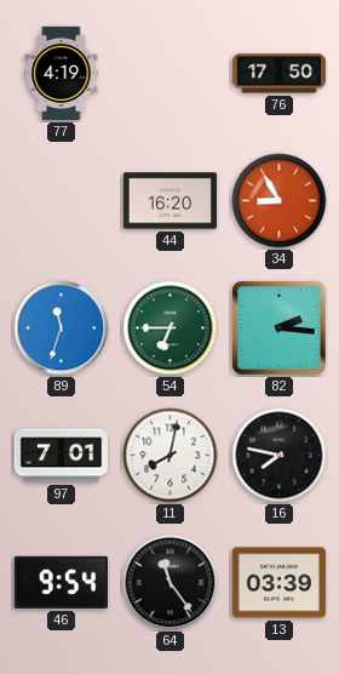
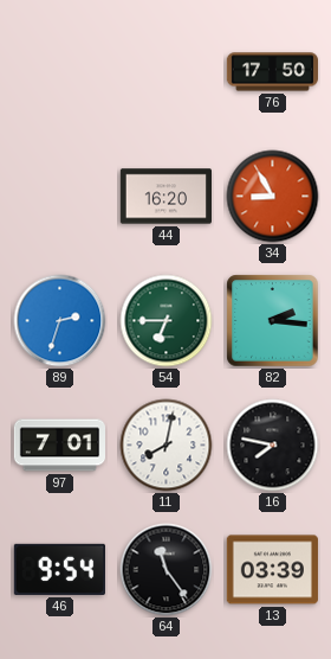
77: 4:19 -> none (62, 74)
89: 11:33 -> 2:33 (60, 321)
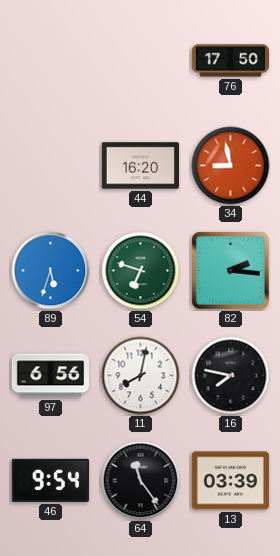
34: 8:55 -> 8:58 (231, 166)
89: 2:33 -> 5:33 (51, 271)
54: 6:45 -> 6:48 (141, 271)
97: 7:01 -> 6:56 (50, 376)
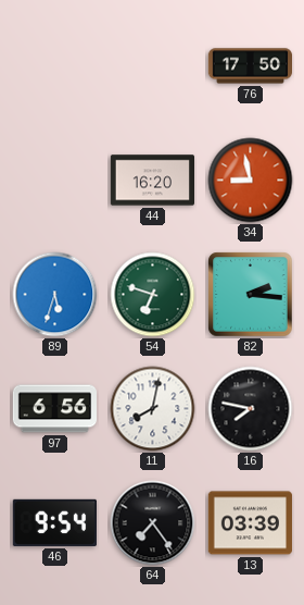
64: 11:24 -> 7:24 (153, 523)
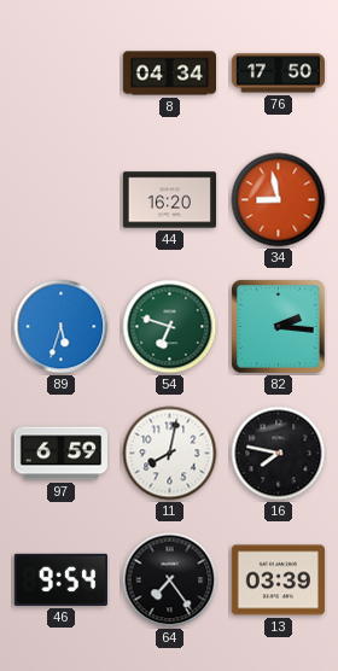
8: none -> 04:34 (169, 74)
97: 6:56 -> 6:59 (60, 454)
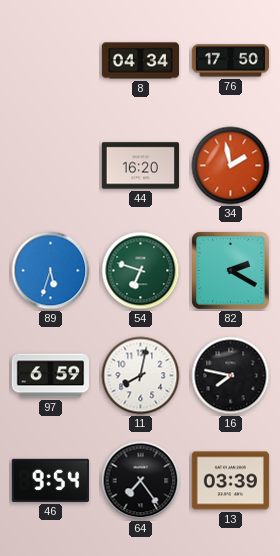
34: 8:58 -> 1:58 (231, 166)
82: 2:16 -> 2:20 (231, 271)
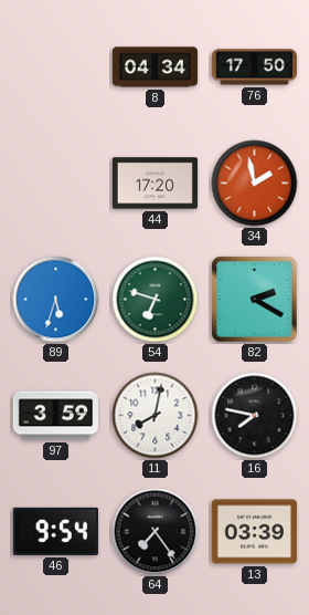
44: 16:20 -> 17:20 (154, 184)
97: 6:59 -> 3:59 (55, 416)
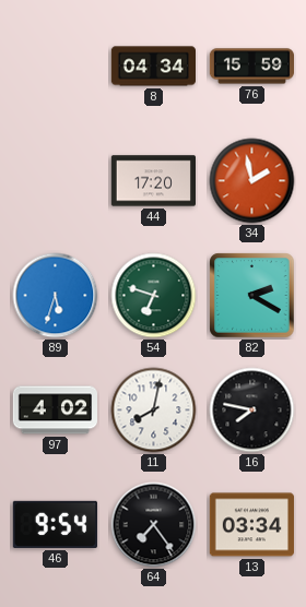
76: 17:50 -> 15:59 (251, 67)
97: 3:59 -> 4:02 (55, 410)
13: 03:39 -> 03:34 (251, 525)
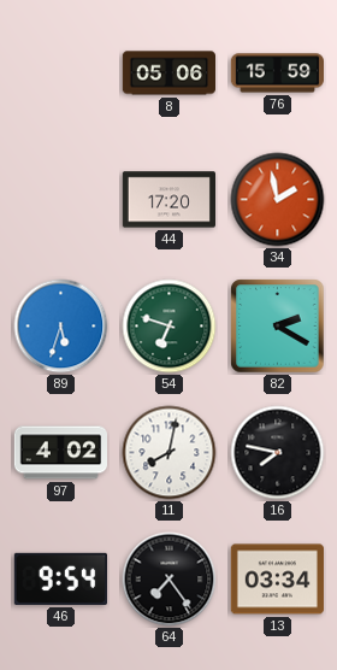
8: 04:34 -> 05:06 (168, 74)
